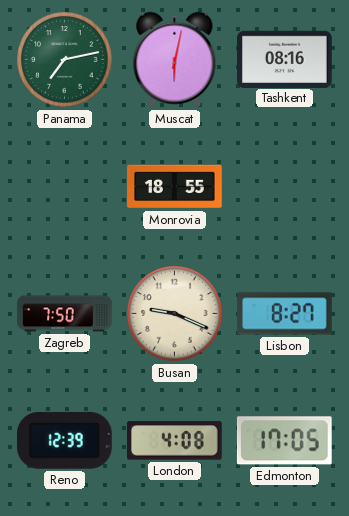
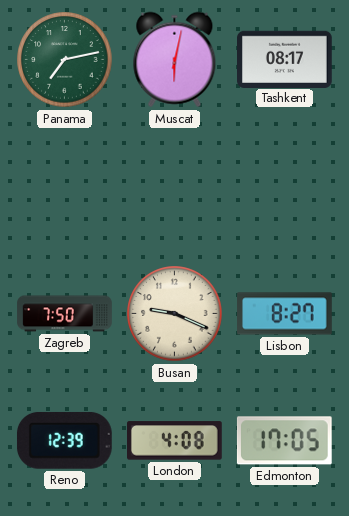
Tashkent: 08:16 -> 08:17 (285, 59)
Monrovia: 18:55 -> none (175, 187)
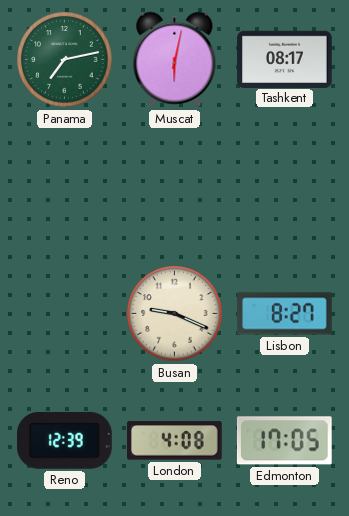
Zagreb: 7:50 -> none (65, 314)
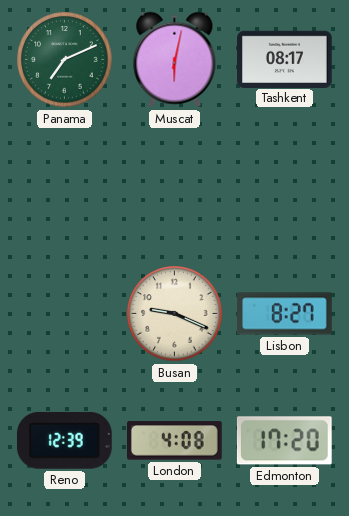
Panama: 7:13 -> 7:11 (65, 60)
Edmonton: 17:05 -> 17:20 (284, 441)
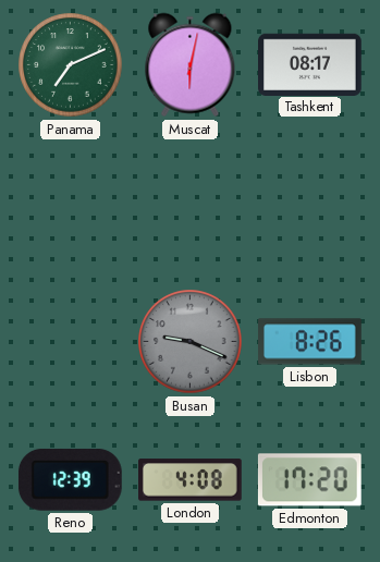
Busan dial: cream -> grey (191, 342)
Lisbon: 8:27 -> 8:26 (310, 342)
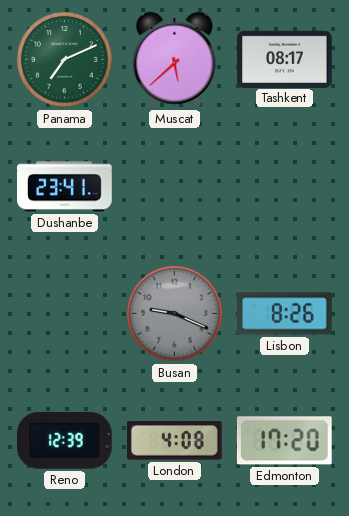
Muscat: 6:02 -> 5:38 (175, 60)
Dushanbe: none -> 23:41 (65, 187)
